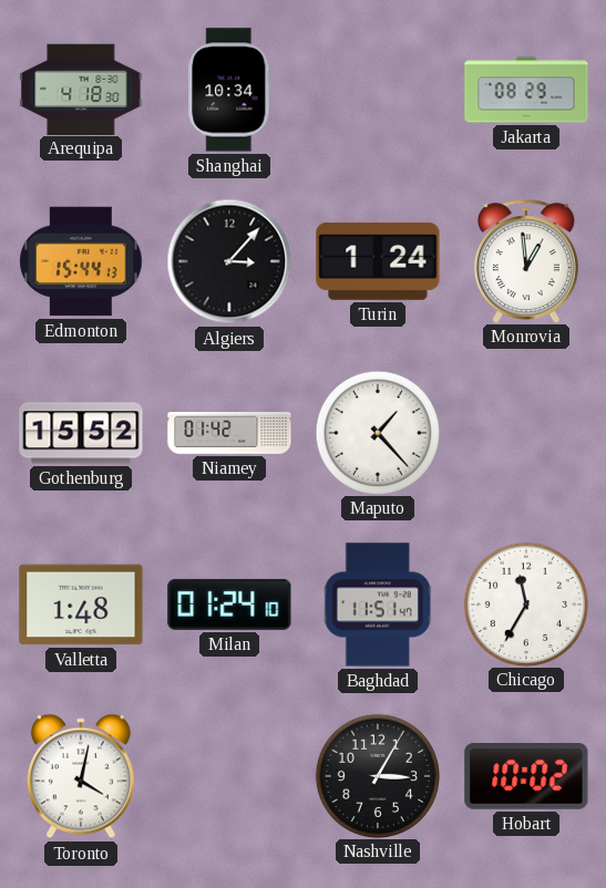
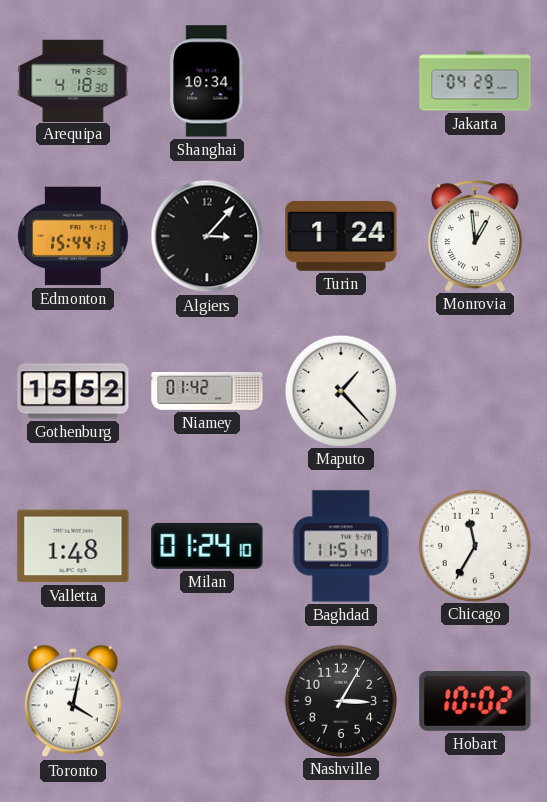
Jakarta: 08:29 -> 04:29 (475, 81)
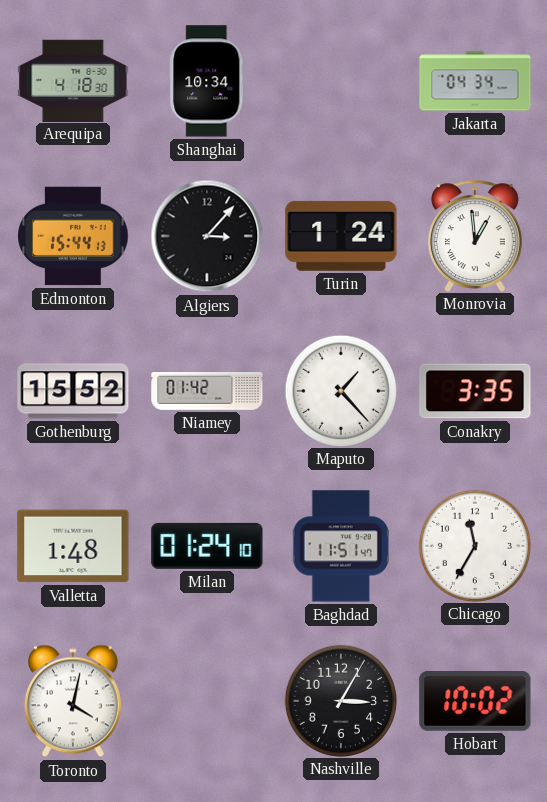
Jakarta: 04:29 -> 04:34 (475, 81)
Conakry: none -> 3:35 (475, 391)
